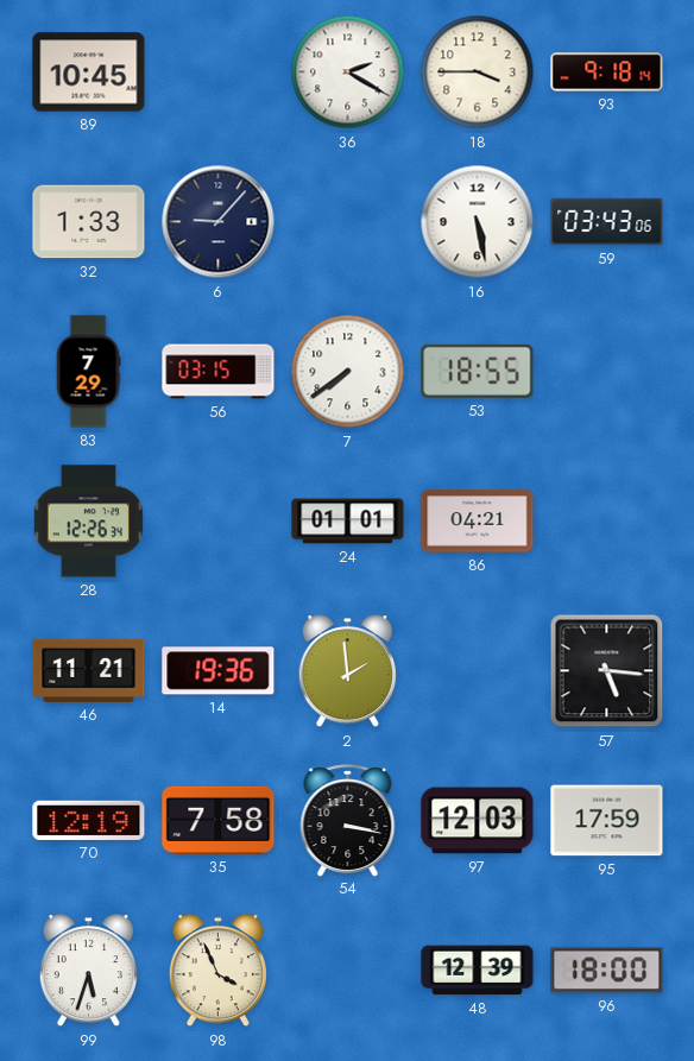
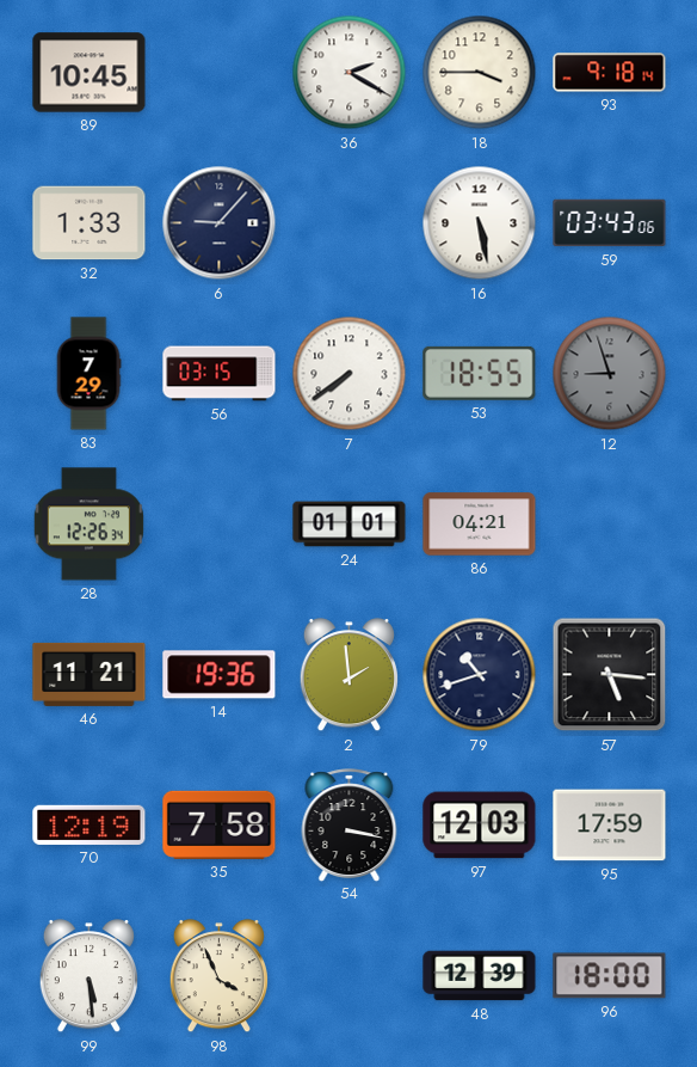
12: none -> 8:57 (610, 374)
79: none -> 10:42 (480, 675)
99: 5:33 -> 5:29 (88, 976)
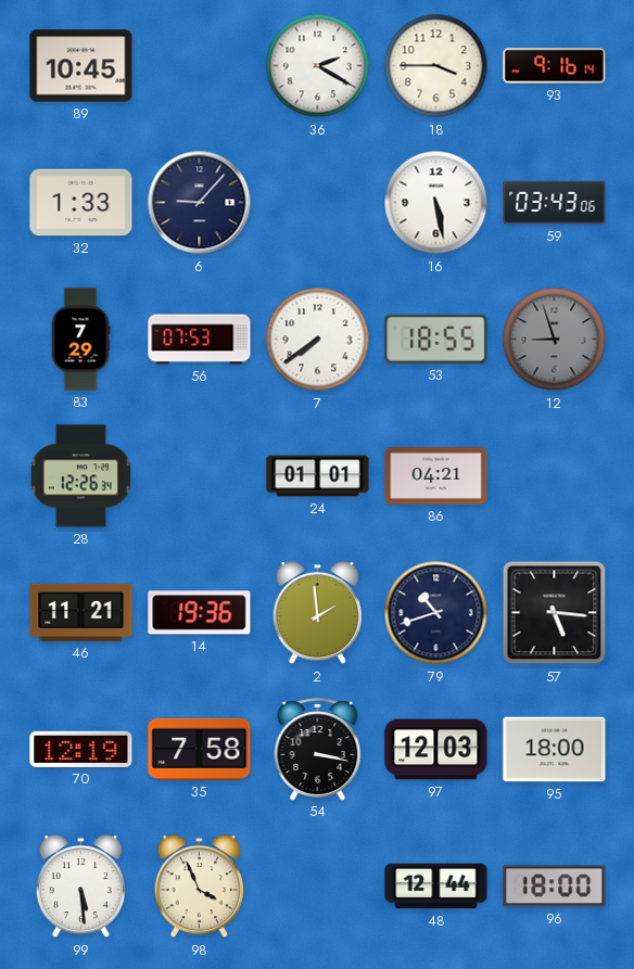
93: 9:18 -> 9:16 (555, 66)
56: 03:15 -> 07:53 (200, 340)
95: 17:59 -> 18:00 (555, 750)
48: 12:39 -> 12:44 (436, 887)
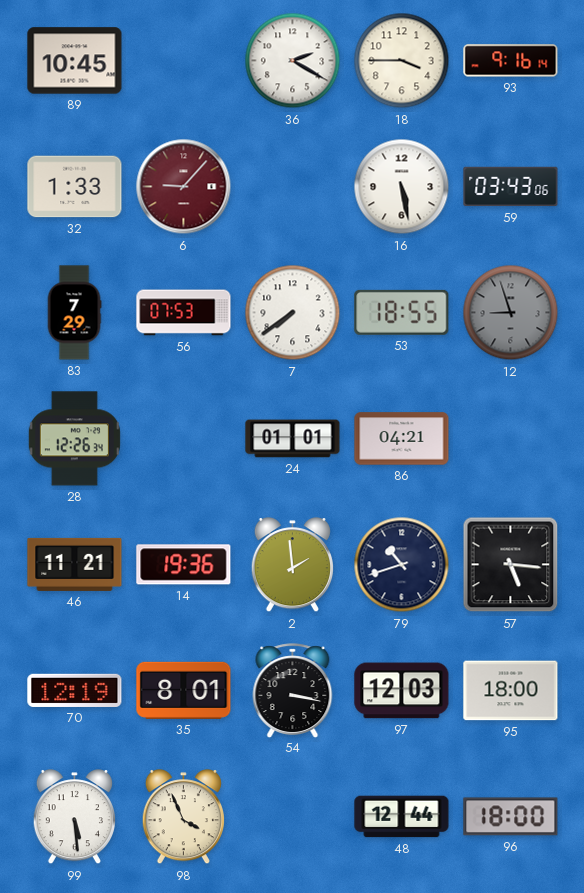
6 dial: navy -> burgundy (184, 187)
35: 7:58 -> 8:01 (184, 690)
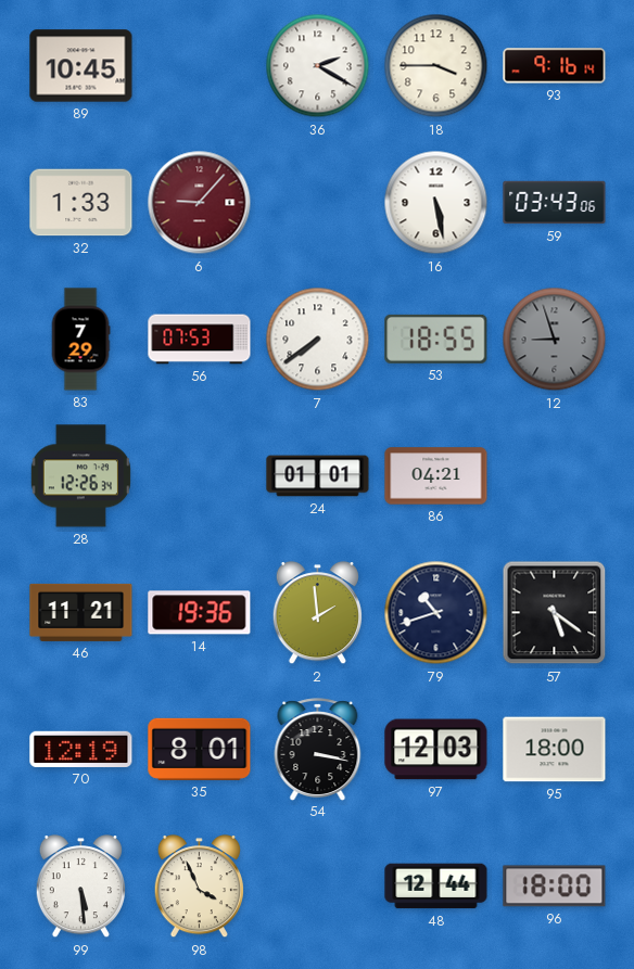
57: 5:16 -> 5:21 (555, 613)
